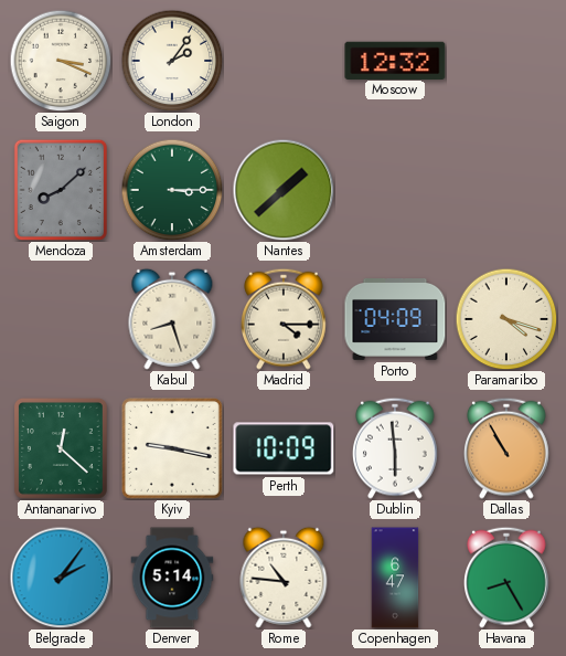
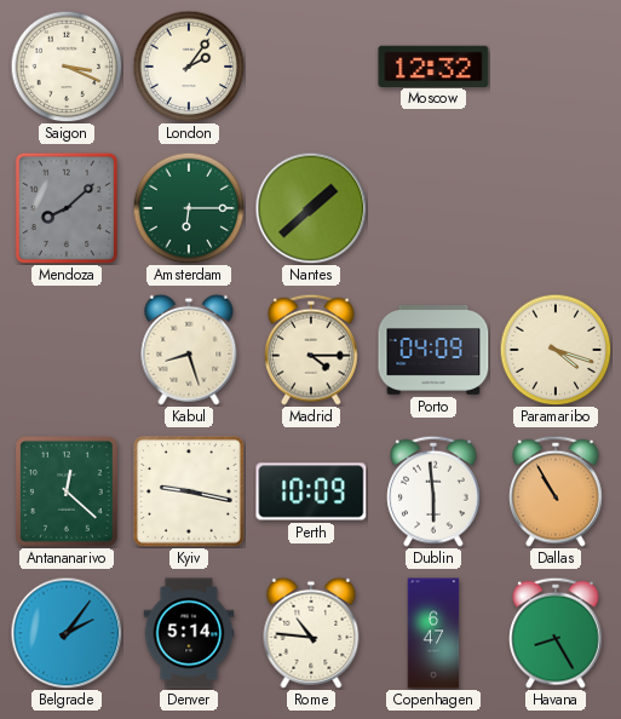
Amsterdam: 3:15 -> 6:15 (189, 208)
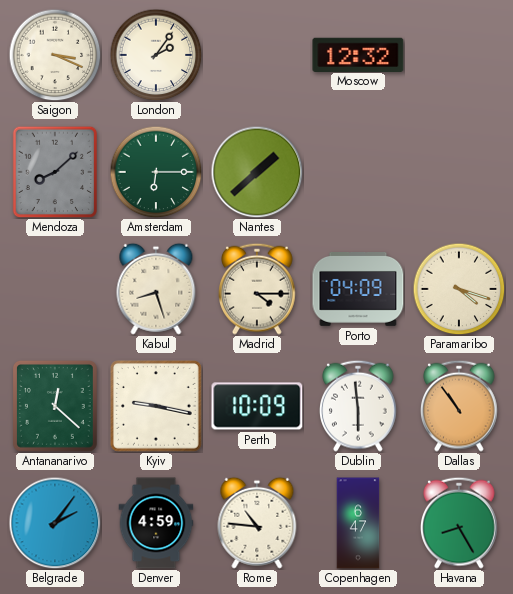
Dallas: 10:55 -> 10:54 (460, 406)
Denver: 5:14 -> 4:59 (156, 523)
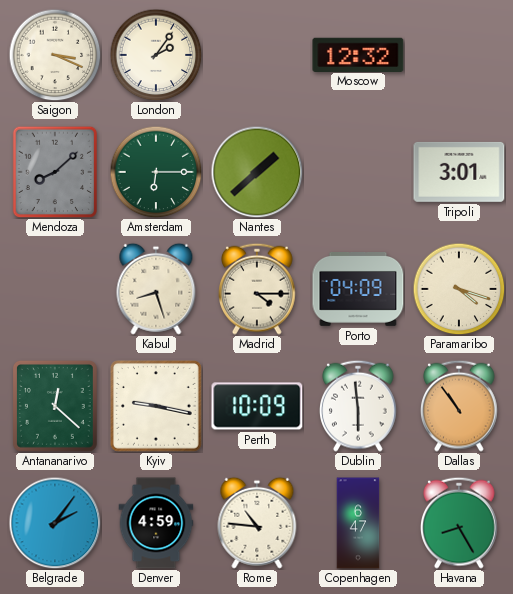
Tripoli: none -> 3:01 (459, 172)
